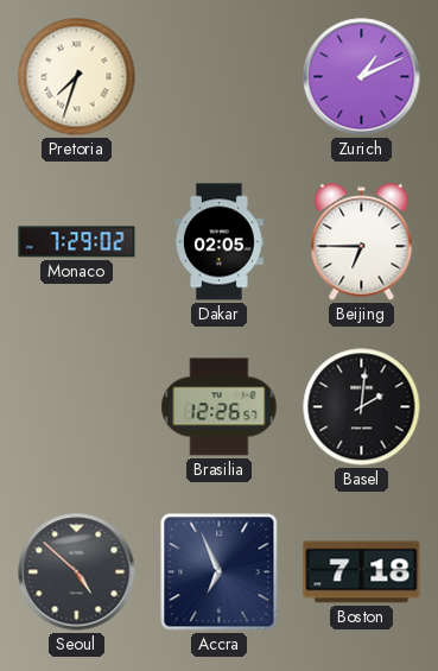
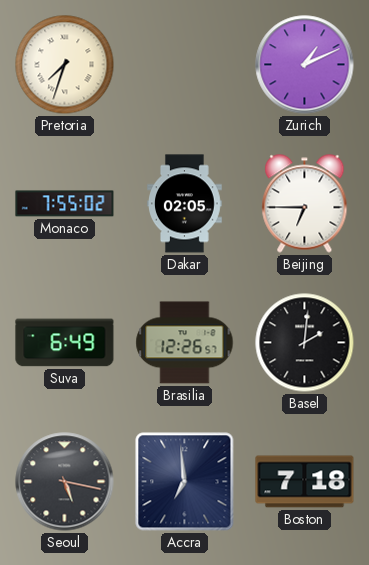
Monaco: 7:29 -> 7:55 (65, 204)
Suva: none -> 6:49 (65, 343)
Seoul: 4:52 -> 5:17 (65, 482)
Accra: 6:56 -> 6:59 (185, 482)
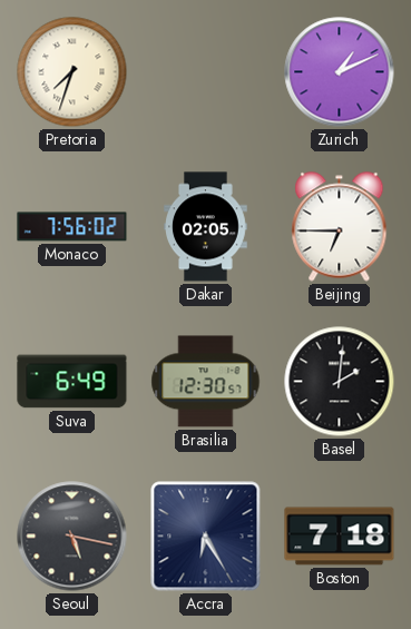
Monaco: 7:55 -> 7:56 (72, 227)
Brasilia: 12:26 -> 12:30 (206, 382)
Accra: 6:59 -> 6:25 (206, 537)
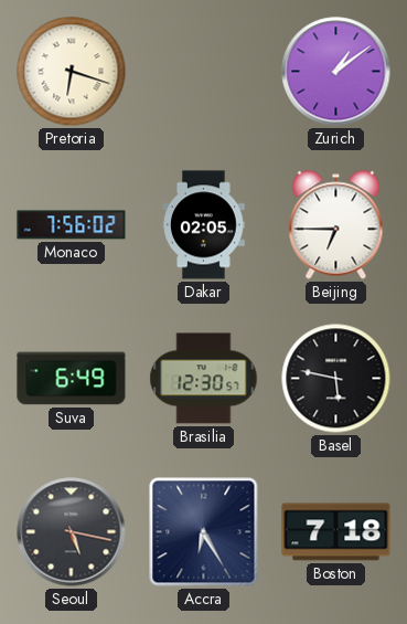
Pretoria: 7:33 -> 6:18 (72, 72)
Zurich: 1:11 -> 1:09 (336, 72)
Basel: 2:01 -> 5:47 (336, 379)
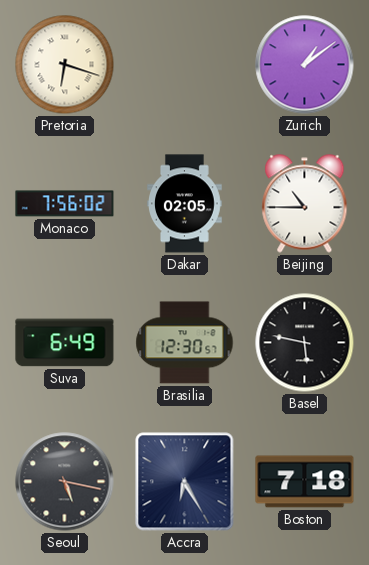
Beijing: 6:45 -> 10:45 (305, 204)
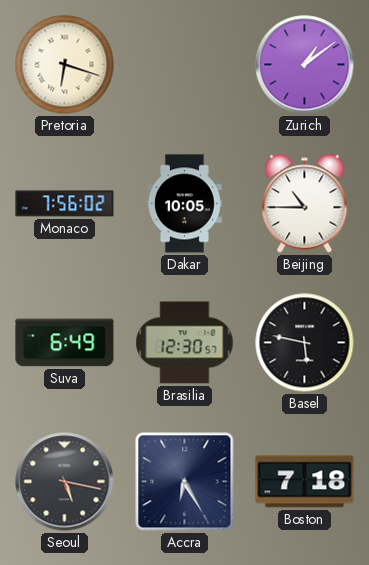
Dakar: 02:05 -> 10:05 (185, 204)
